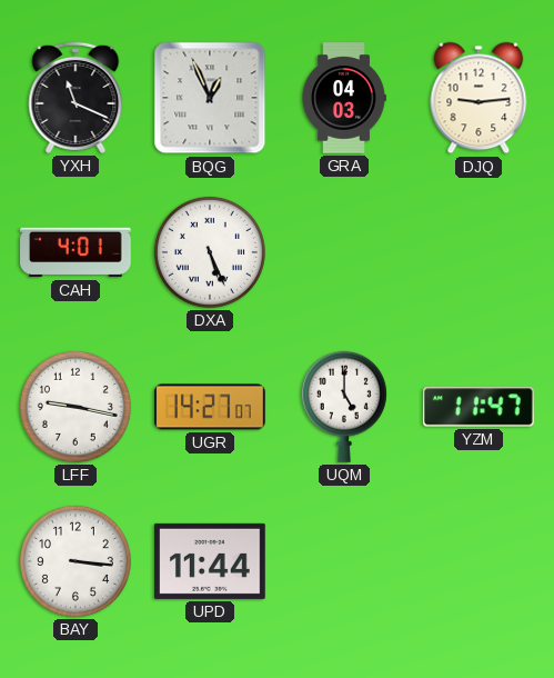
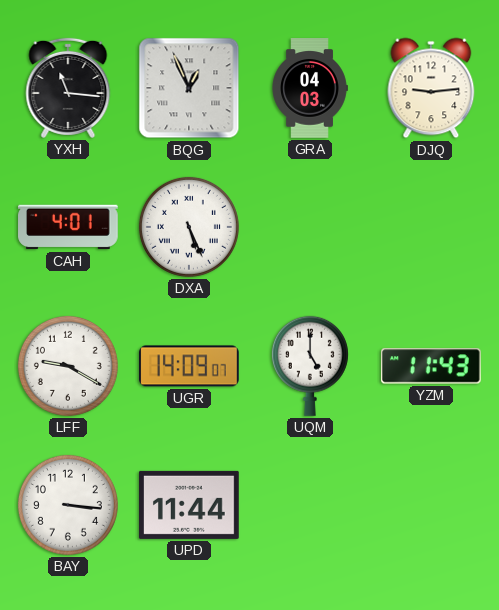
YXH: 11:19 -> 11:16 (68, 88)
LFF: 9:17 -> 9:20 (68, 366)
UGR: 14:27 -> 14:09 (190, 366)
YZM: 11:47 -> 11:43 (431, 366)
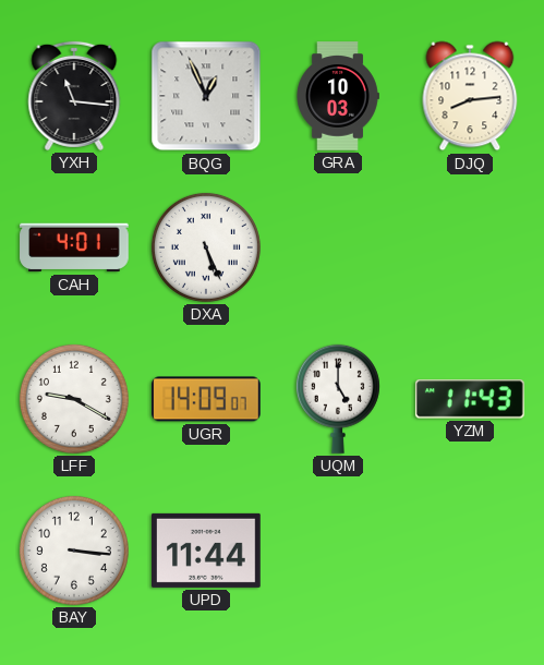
GRA: 04:03 -> 10:03 (338, 96)
DJQ: 9:14 -> 8:14 (470, 96)
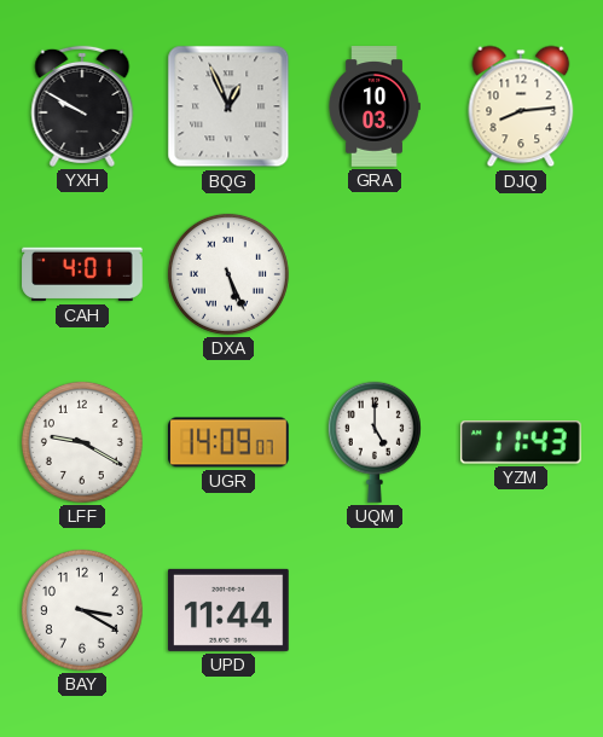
YXH: 11:16 -> 9:50 (82, 106)
BAY: 3:16 -> 3:20 (82, 610)
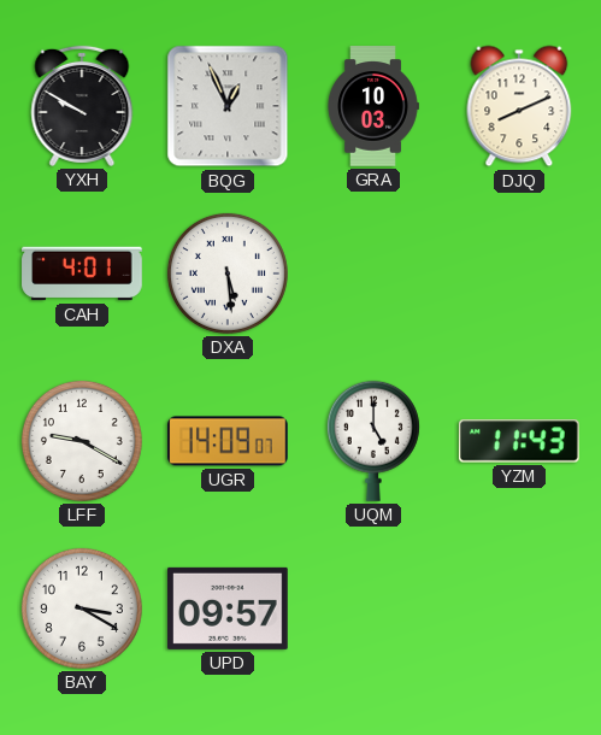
DJQ: 8:14 -> 8:11 (519, 106)
DXA: 5:26 -> 5:29 (228, 274)
UPD: 11:44 -> 09:57 (229, 608)
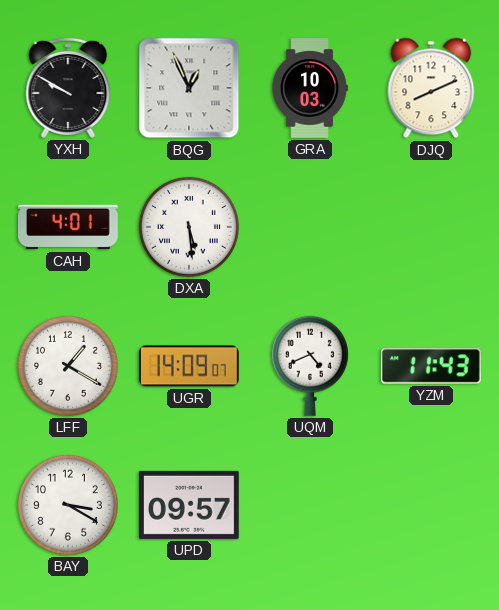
LFF: 9:20 -> 1:20 (68, 366)
UQM: 5:00 -> 4:41 (310, 366)
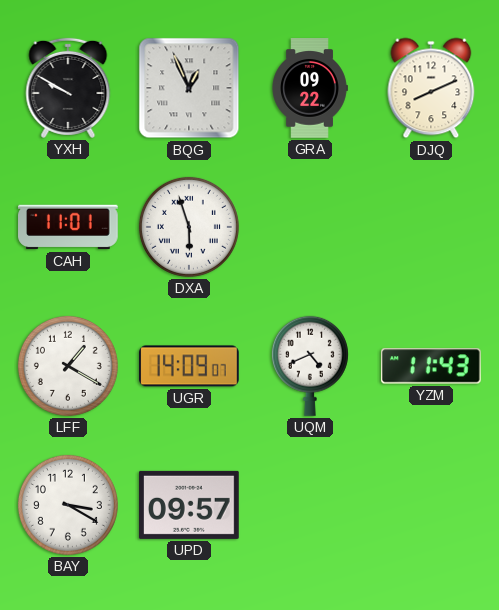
GRA: 10:03 -> 09:22 (310, 88)
CAH: 4:01 -> 11:01 (68, 227)
DXA: 5:29 -> 5:57 (189, 227)
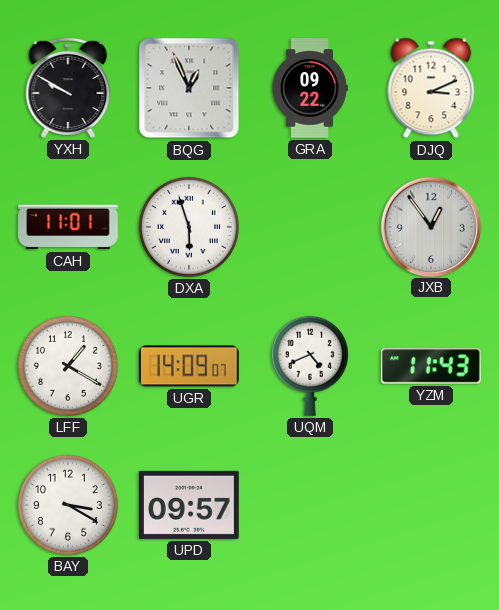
DJQ: 8:11 -> 3:11 (431, 88)
JXB: none -> 12:54 (430, 226)
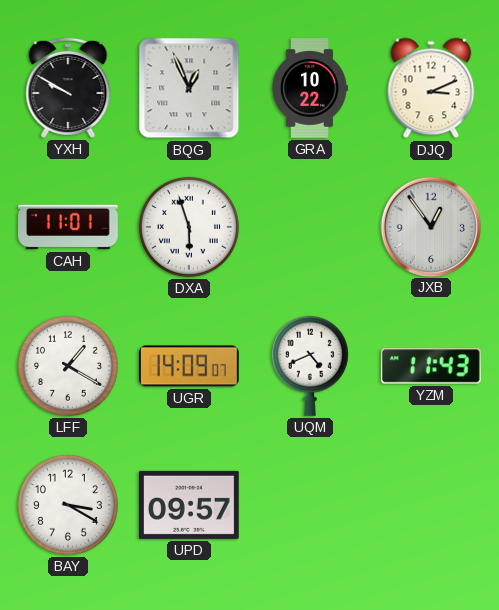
GRA: 09:22 -> 10:22 (310, 88)
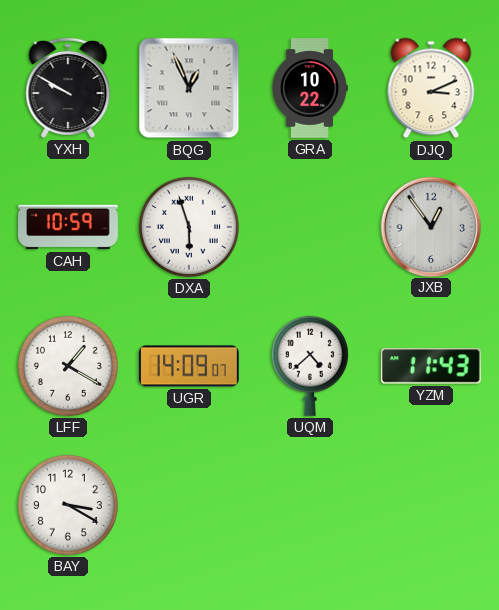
CAH: 11:01 -> 10:59 (68, 227)
UQM: 4:41 -> 4:38 (310, 366)
UPD: 09:57 -> none (190, 505)
